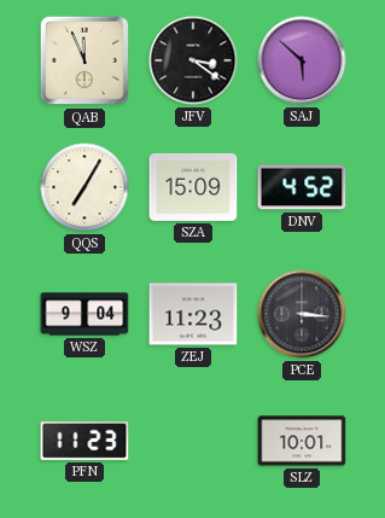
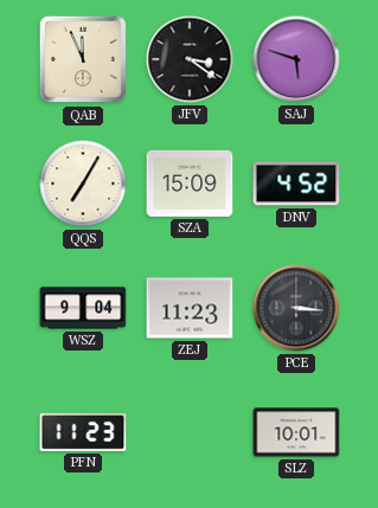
SAJ: 5:52 -> 5:48 (296, 59)
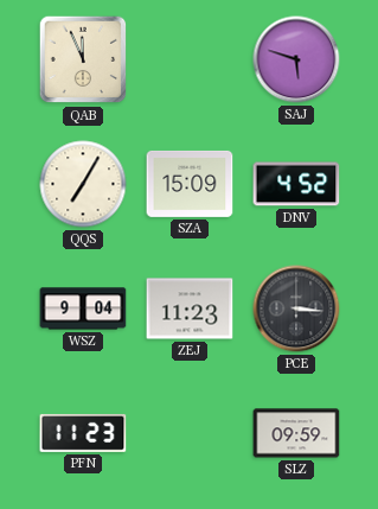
JFV: 3:21 -> none (190, 59)
SLZ: 10:01 -> 09:59 (296, 433)
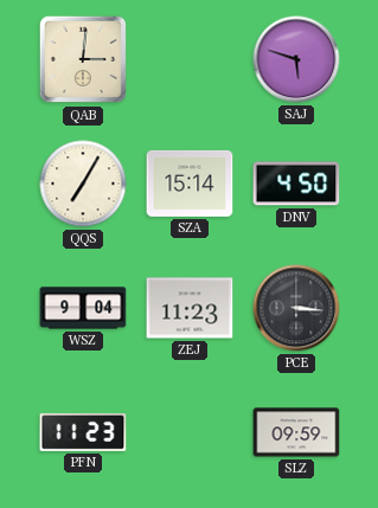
QAB: 11:56 -> 3:01 (83, 59)
SZA: 15:09 -> 15:14 (190, 184)
DNV: 4:52 -> 4:50 (296, 184)
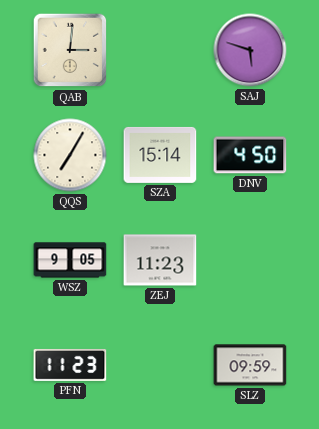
WSZ: 9:04 -> 9:05 (70, 260)
PCE: 3:16 -> none (296, 308)
